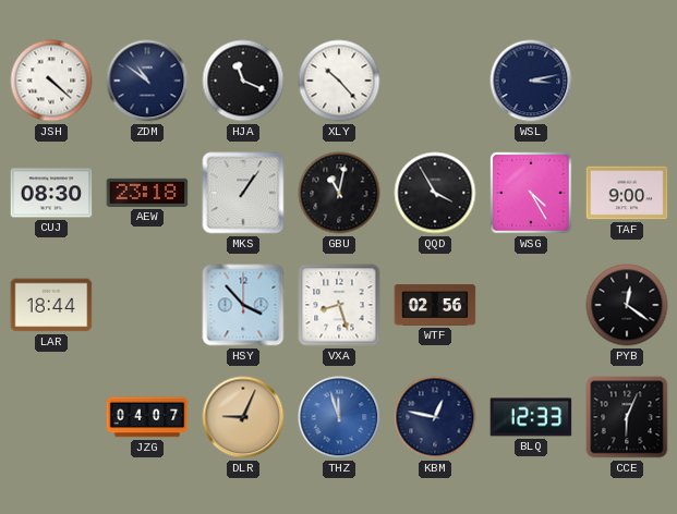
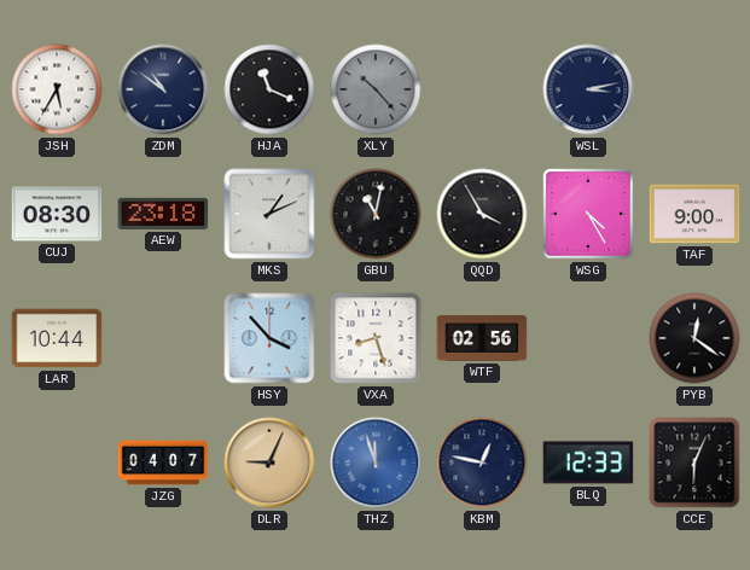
JSH: 4:22 -> 5:35 (57, 89)
XLY dial: white -> grey (376, 89)
MKS: 1:06 -> 1:11 (269, 214)
LAR: 18:44 -> 10:44 (57, 338)
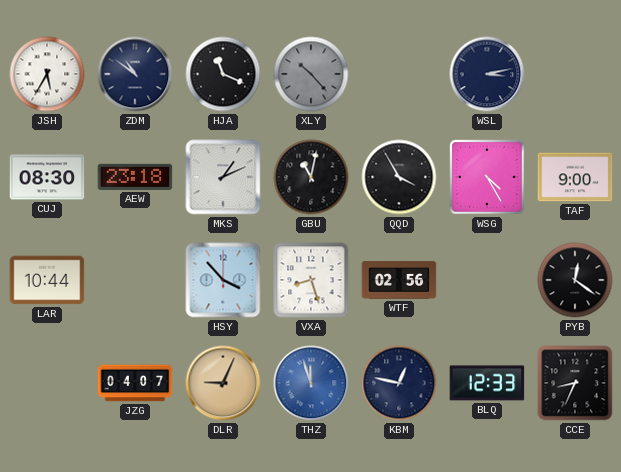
CCE: 6:04 -> 8:34 (575, 383)
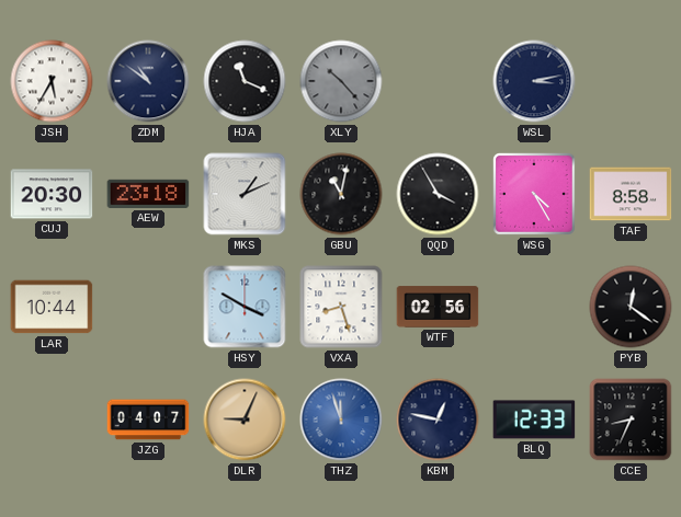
CUJ: 08:30 -> 20:30 (52, 194)
TAF: 9:00 -> 8:58 (631, 194)
HSY: 3:53 -> 3:50 (245, 307)
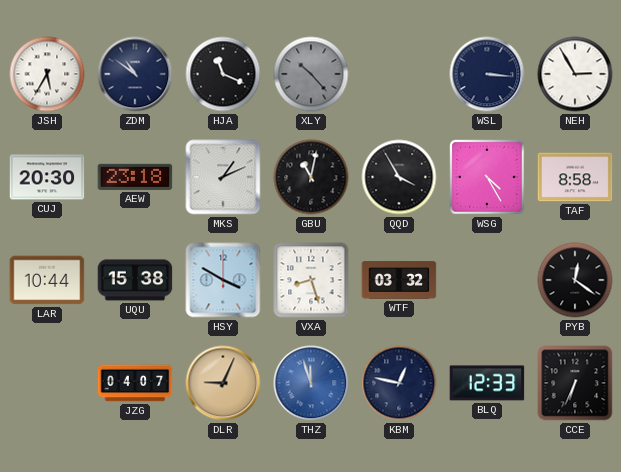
WSL: 3:13 -> 3:16 (487, 74)
NEH: none -> 2:55 (575, 74)
UQU: none -> 15:38 (135, 280)
WTF: 02:56 -> 03:32 (399, 280)
CCE: 8:34 -> 6:34 (575, 383)
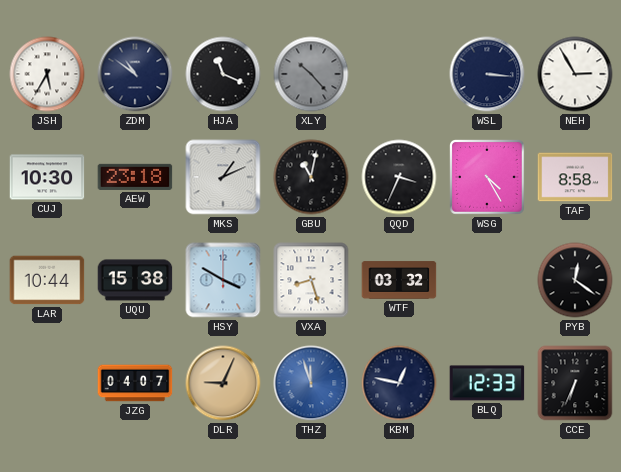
CUJ: 20:30 -> 10:30 (47, 177)
QQD: 3:55 -> 3:34 (399, 177)
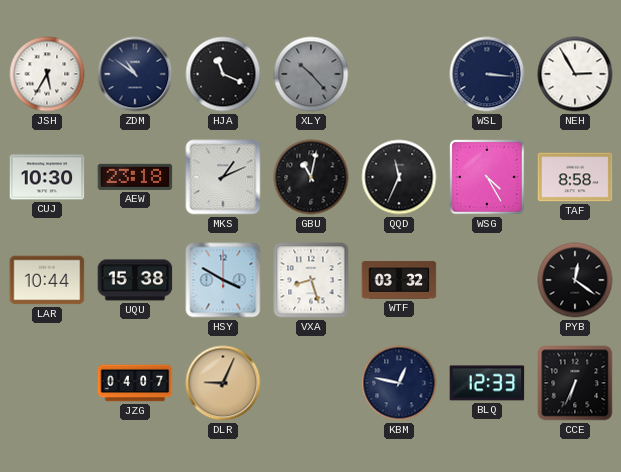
QQD: 3:34 -> 11:34 (399, 177)
THZ: 11:57 -> none (311, 383)
